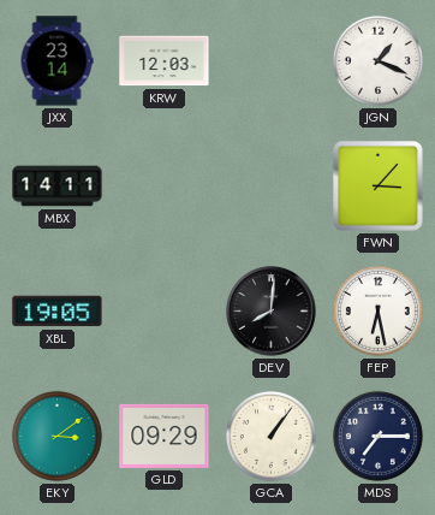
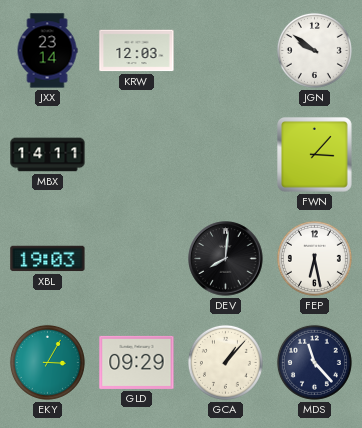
JGN: 1:19 -> 9:51 (314, 50)
XBL: 19:05 -> 19:03 (48, 259)
EKY: 3:09 -> 3:05 (47, 362)
GCA: 1:06 -> 1:07 (225, 362)
MDS: 7:15 -> 11:23 (314, 362)
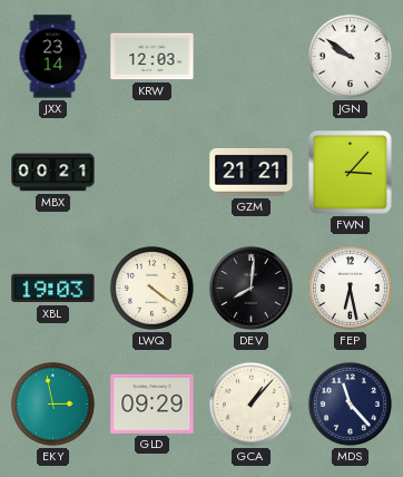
MBX: 14:11 -> 00:21 (53, 173)
GZM: none -> 21:21 (252, 172)
LWQ: none -> 4:21 (151, 288)
EKY: 3:05 -> 2:58 (52, 403)
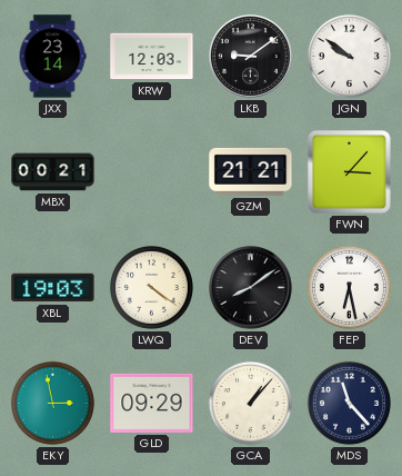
LKB: none -> 9:09 (251, 57)
DEV: 8:01 -> 8:09 (251, 288)
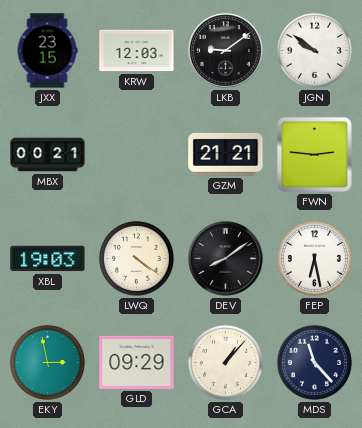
JXX: 23:14 -> 23:15 (47, 51)
FWN: 3:07 -> 2:46 (315, 155)
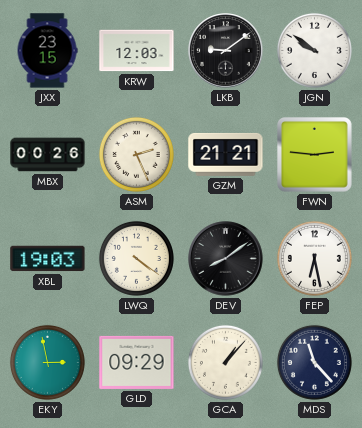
MBX: 00:21 -> 00:26 (48, 155)
ASM: none -> 2:26 (136, 154)
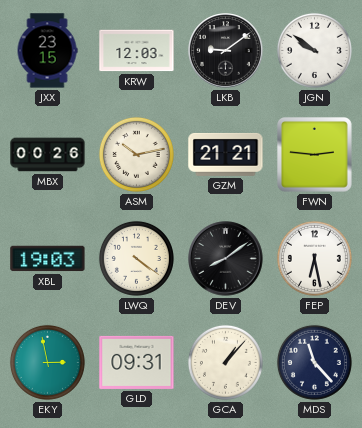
ASM: 2:26 -> 10:13 (136, 154)
GLD: 09:29 -> 09:31 (137, 362)
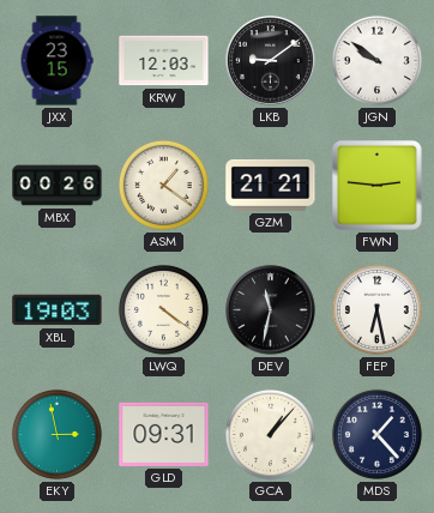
ASM: 10:13 -> 1:21 (163, 185)
DEV: 8:09 -> 11:32 (271, 310)
MDS: 11:23 -> 1:23 (376, 434)
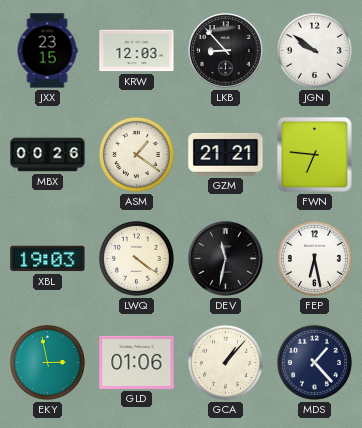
LKB: 9:09 -> 8:53 (226, 51)
FWN: 2:46 -> 6:46 (315, 155)
GLD: 09:31 -> 01:06 (137, 362)
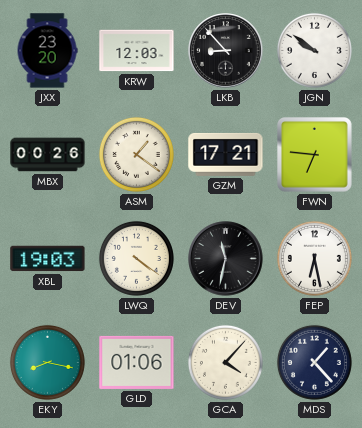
JXX: 23:15 -> 23:20 (47, 51)
GZM: 21:21 -> 17:21 (226, 154)
EKY: 2:58 -> 8:17 (47, 362)
GCA: 1:07 -> 4:07 (225, 362)
